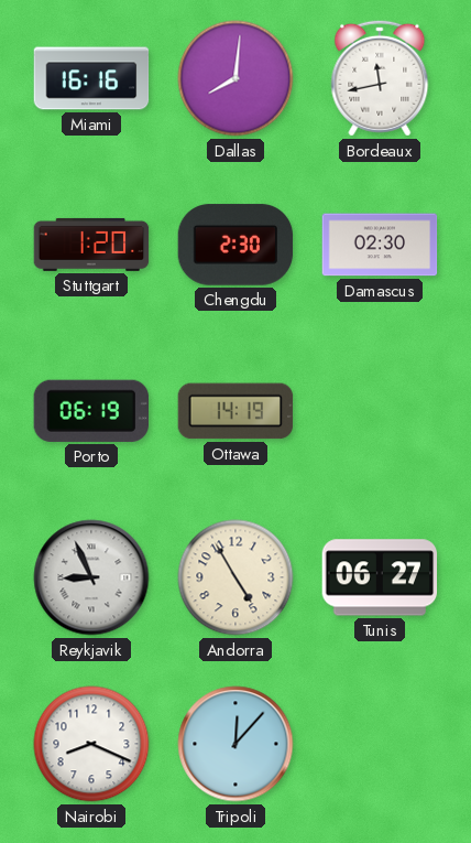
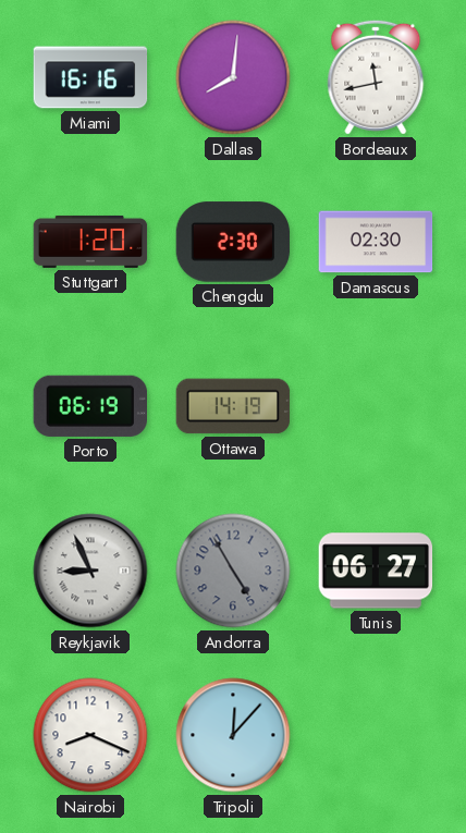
Andorra dial: cream -> grey (233, 571)
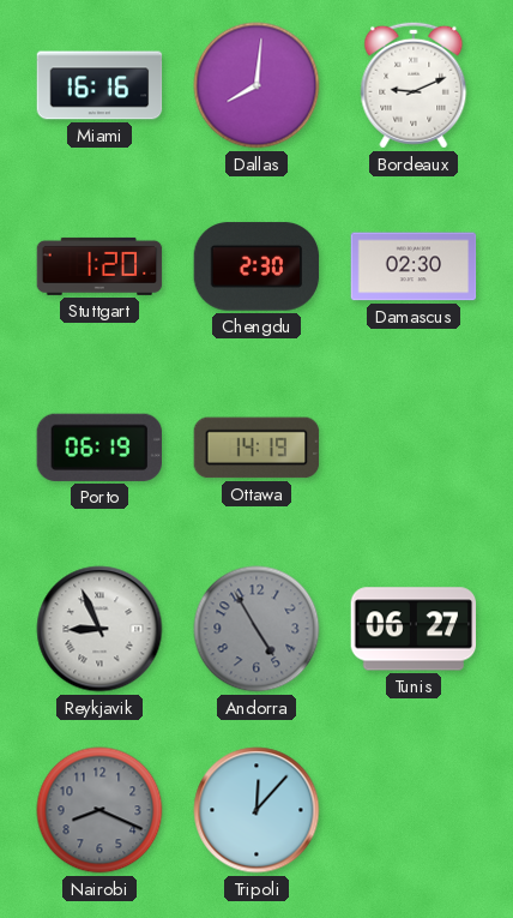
Bordeaux: 11:43 -> 9:11 (414, 85)
Nairobi dial: white -> grey (99, 810)
